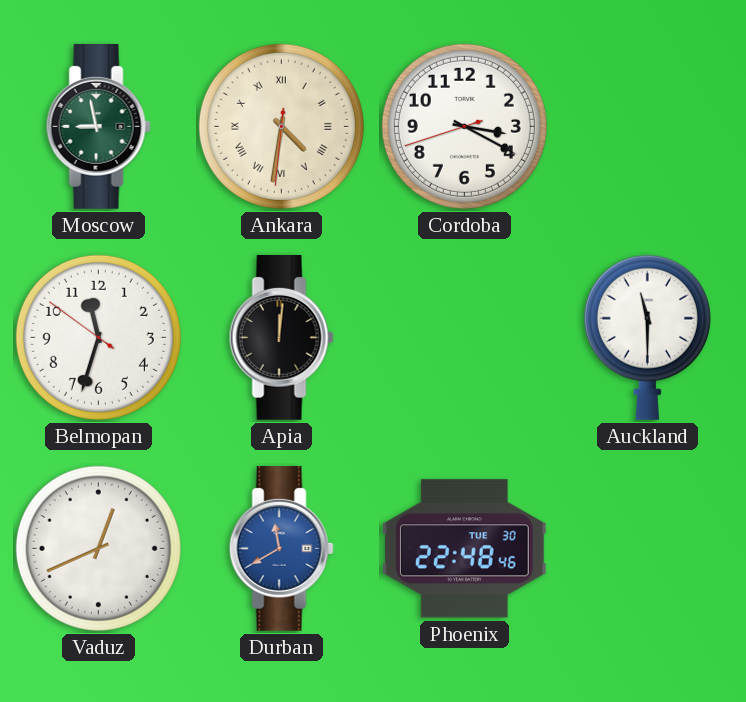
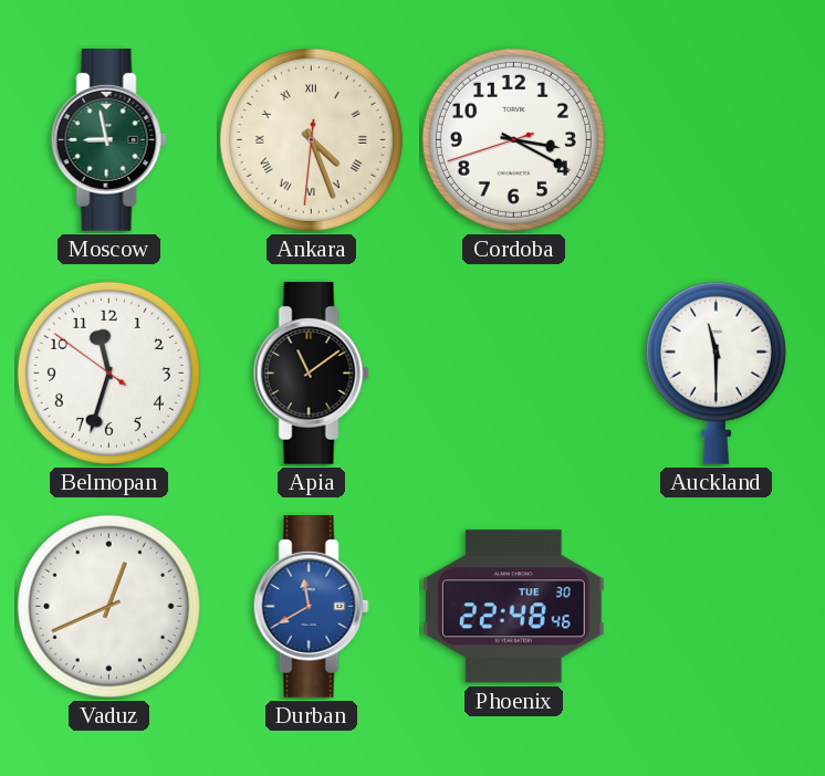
Ankara: 4:31 -> 4:26 (311, 139)
Apia: 12:01 -> 11:09 (311, 373)
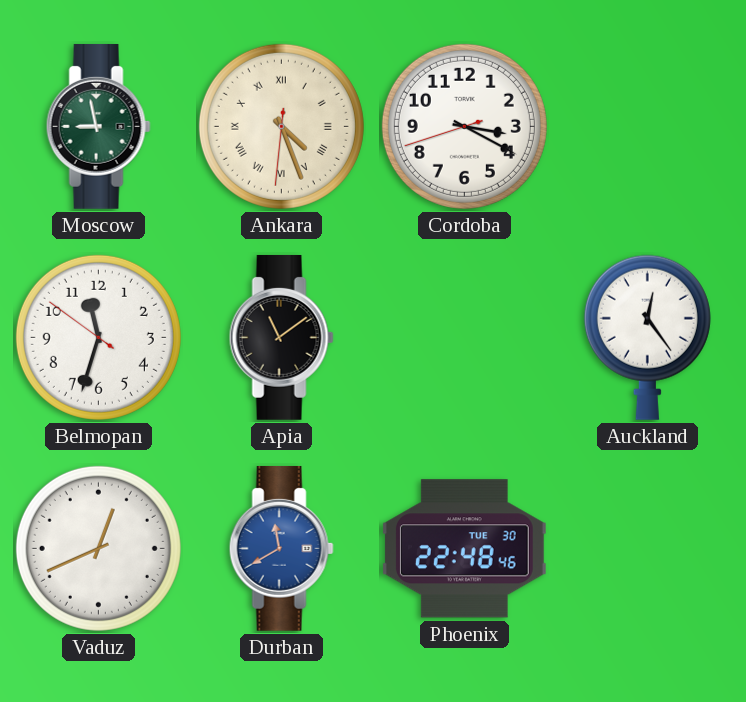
Auckland: 11:30 -> 12:24 (647, 337)
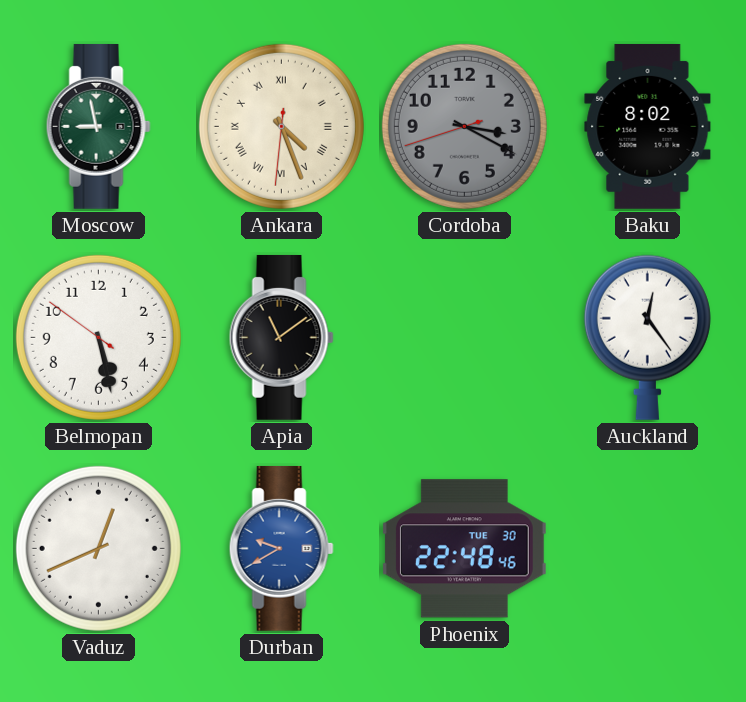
Cordoba dial: white -> grey (464, 126)
Baku: none -> 8:02 (648, 126)
Belmopan: 11:32 -> 5:27 (98, 337)
Durban: 11:40 -> 9:40 (281, 548)
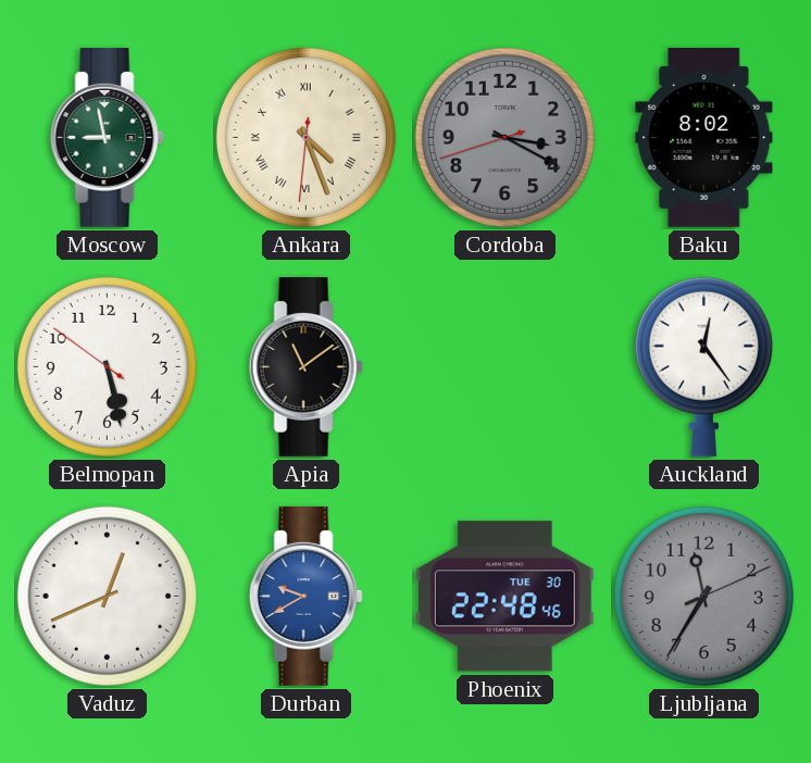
Ljubljana: none -> 11:35 (703, 596)
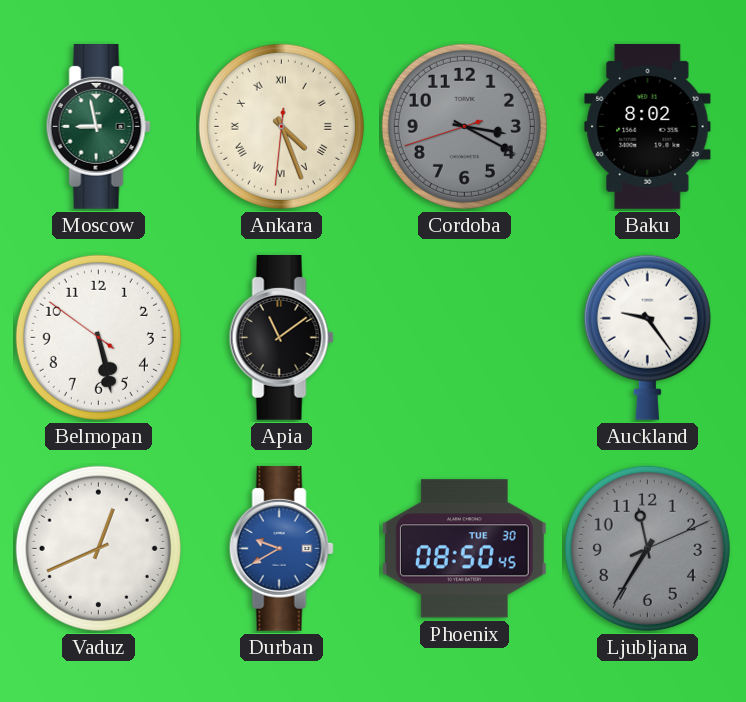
Auckland: 12:24 -> 9:24 (647, 337)
Phoenix: 22:48 -> 08:50 (464, 549)
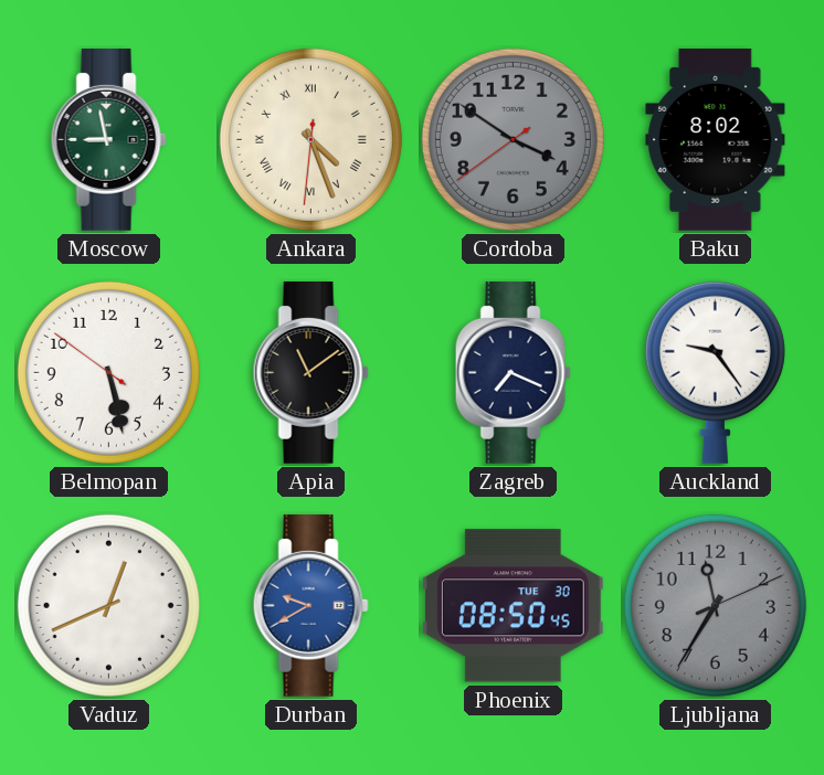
Cordoba: 3:19 -> 3:50 (513, 139)
Zagreb: none -> 7:19 (513, 372)
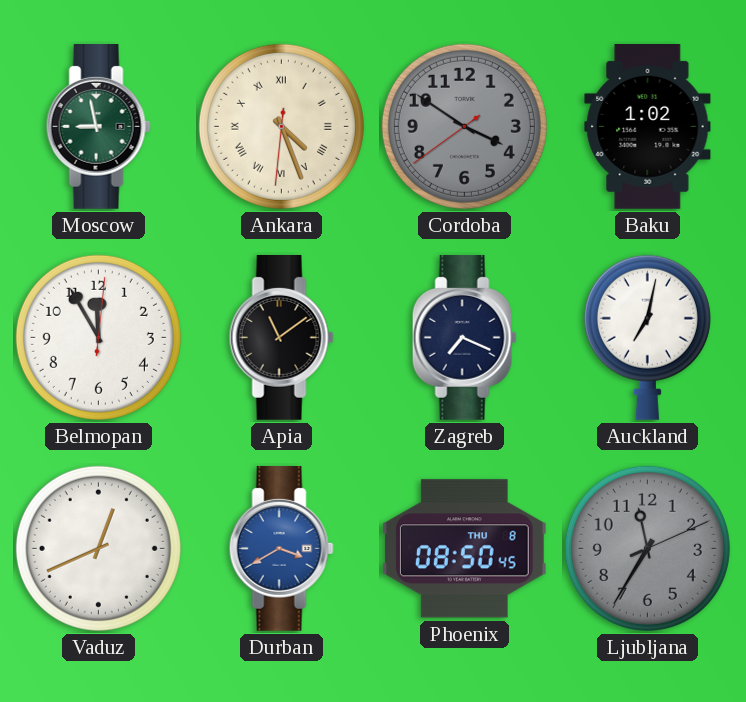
Baku: 8:02 -> 1:02 (648, 126)
Belmopan: 5:27 -> 11:55 (98, 337)
Auckland: 9:24 -> 7:02 (647, 337)
Durban: 9:40 -> 3:40 (281, 548)
Phoenix date: TUE 30 -> THU 8 (464, 549)
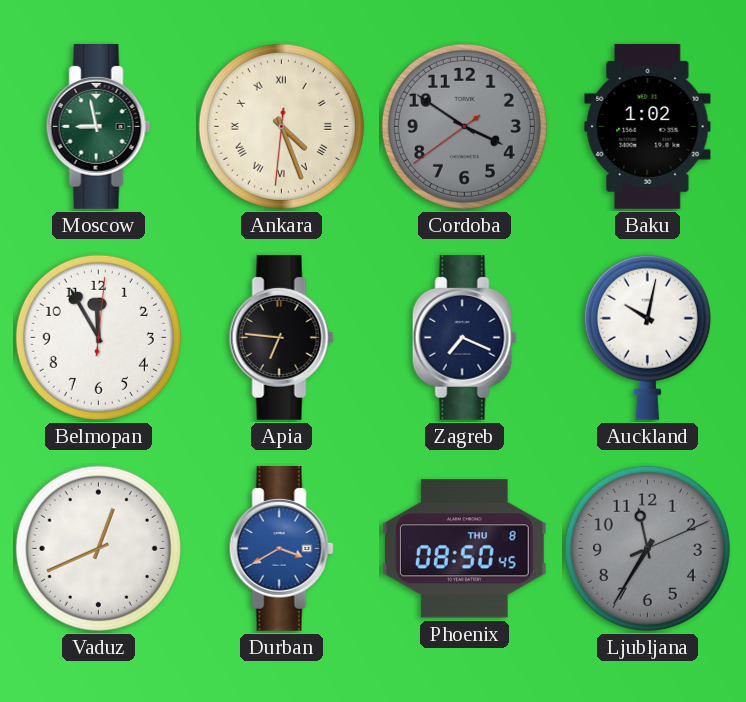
Apia: 11:09 -> 6:46 (281, 337)
Auckland: 7:02 -> 10:02 (647, 337)
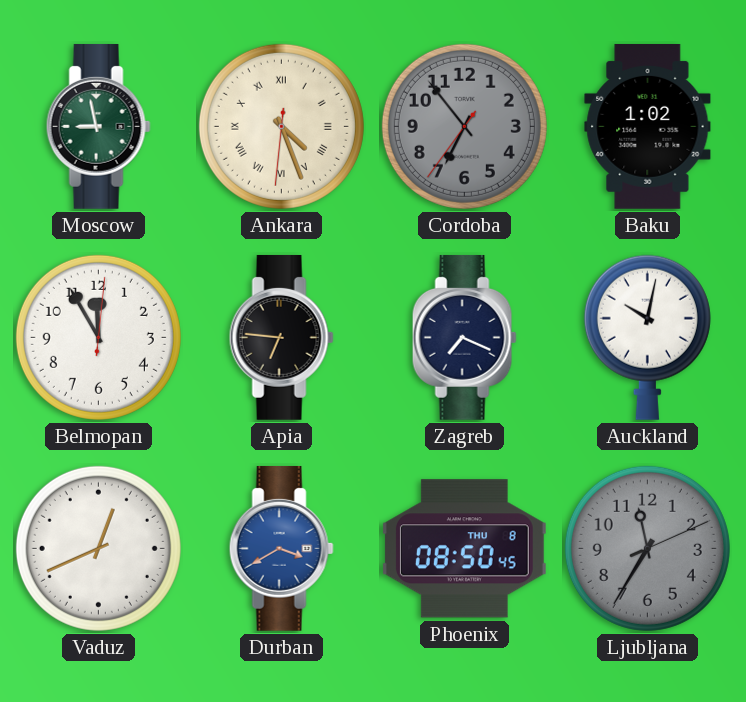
Cordoba: 3:50 -> 6:53 (464, 126)
